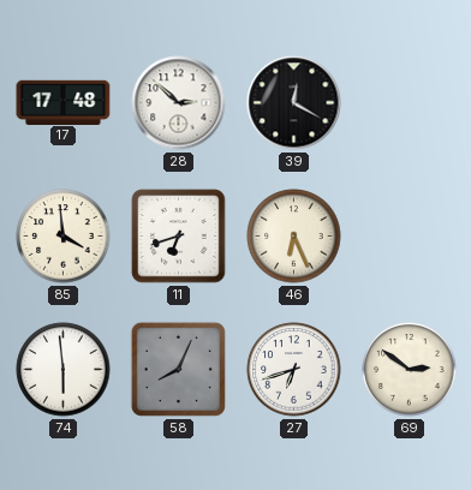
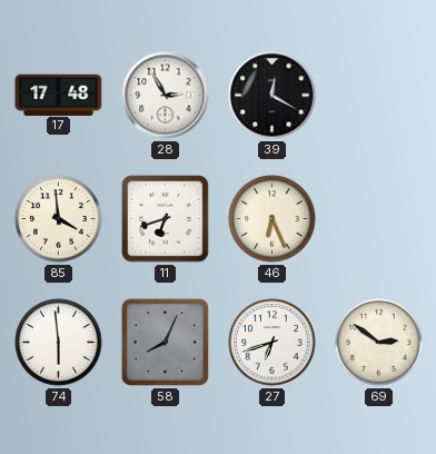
28: 2:52 -> 2:55 (166, 96)
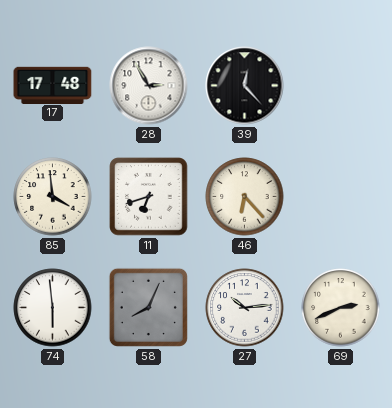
39: 12:20 -> 12:23 (245, 86)
46: 6:26 -> 6:23 (245, 197)
27: 6:42 -> 10:14 (245, 308)
69: 2:51 -> 2:41 (341, 308)
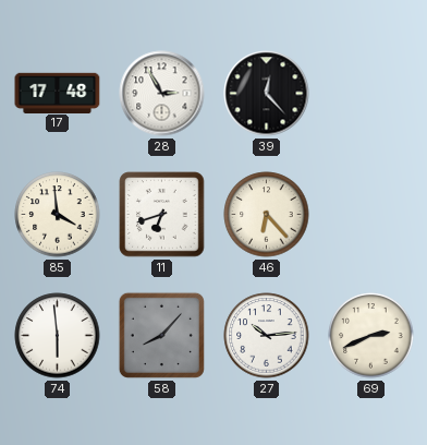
58: 8:04 -> 8:07 (161, 335)
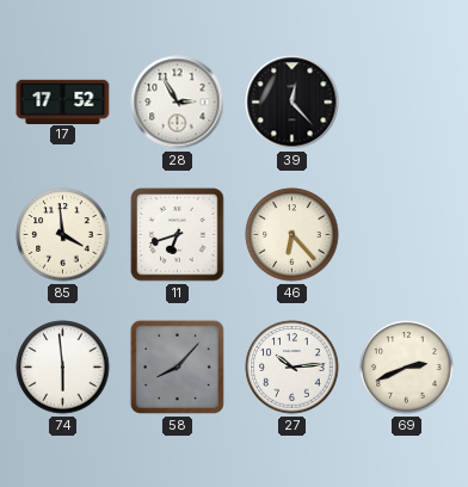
17: 17:48 -> 17:52 (63, 101)
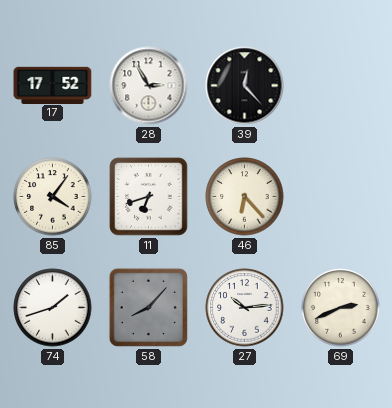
85: 3:59 -> 4:06 (53, 197)
74: 5:59 -> 1:42 (53, 308)
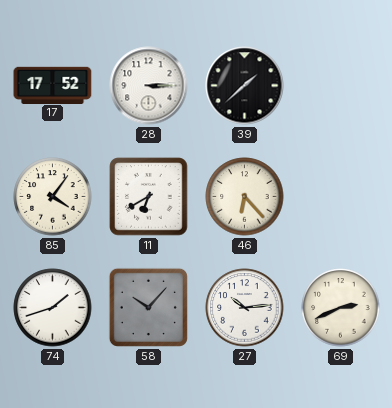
28: 2:55 -> 3:15 (149, 86)
39: 12:23 -> 1:38 (245, 86)
11: 6:42 -> 6:40 (149, 197)
58: 8:07 -> 10:07 (148, 307)
